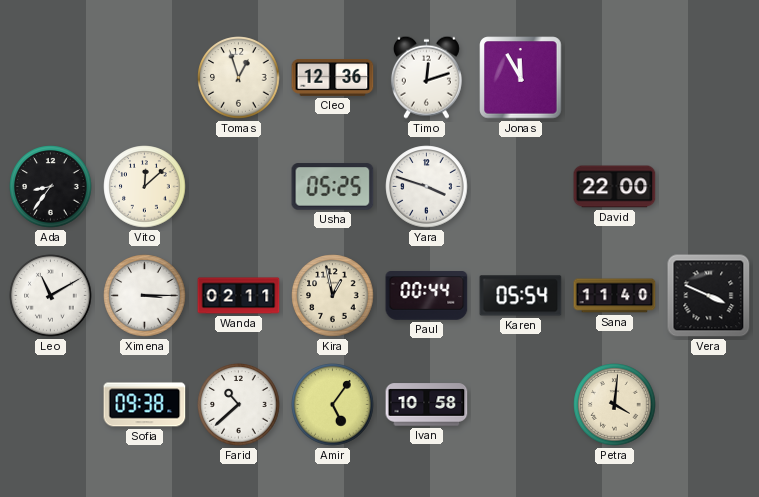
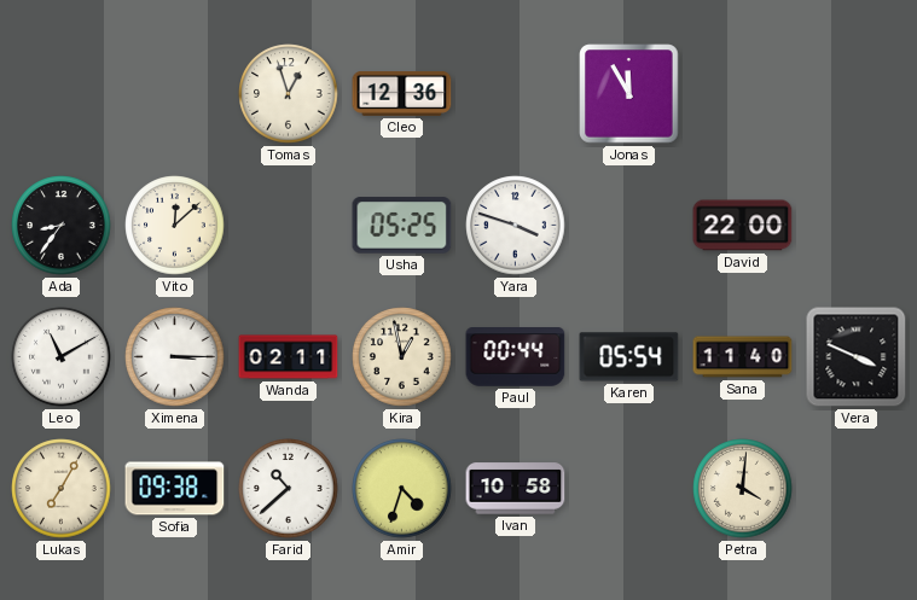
Timo: 12:12 -> none (426, 77)
Lukas: none -> 7:05 (62, 489)
Amir: 5:06 -> 4:33 (402, 489)
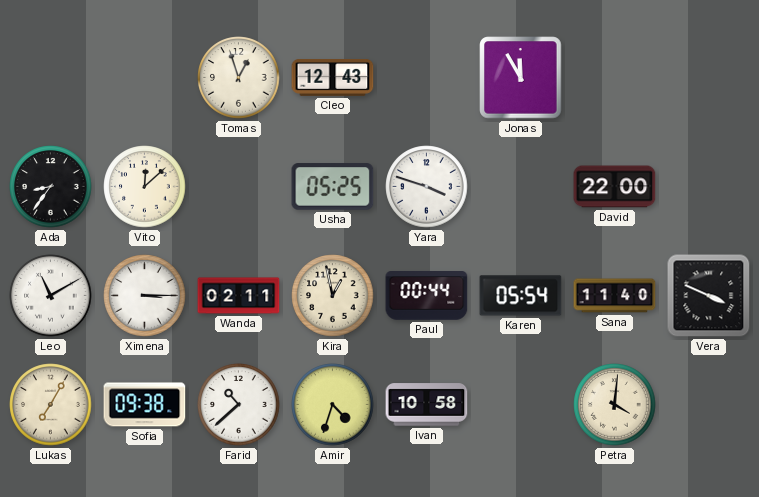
Cleo: 12:36 -> 12:43 (333, 78)
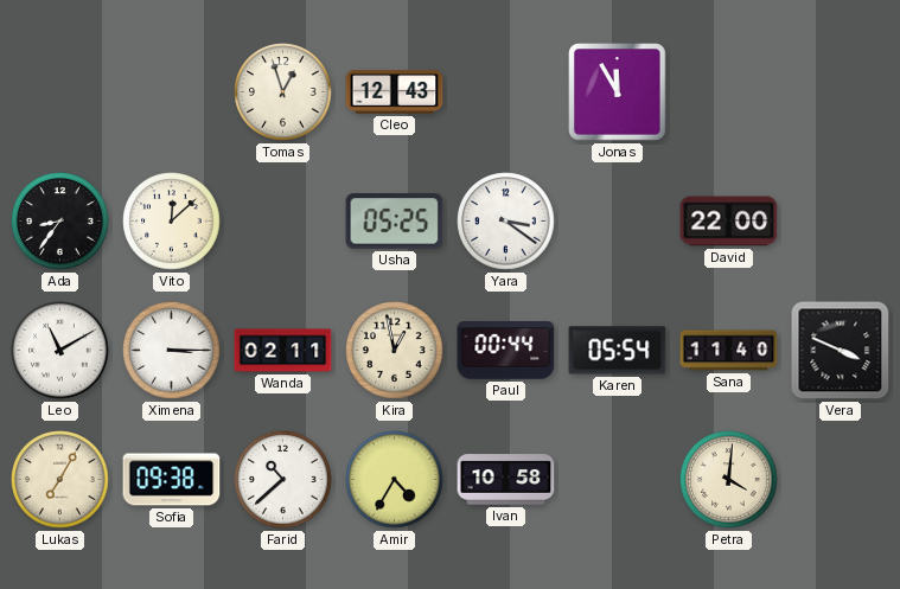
Yara: 3:48 -> 3:21 (506, 222)
Amir: 4:33 -> 4:35 (395, 480)
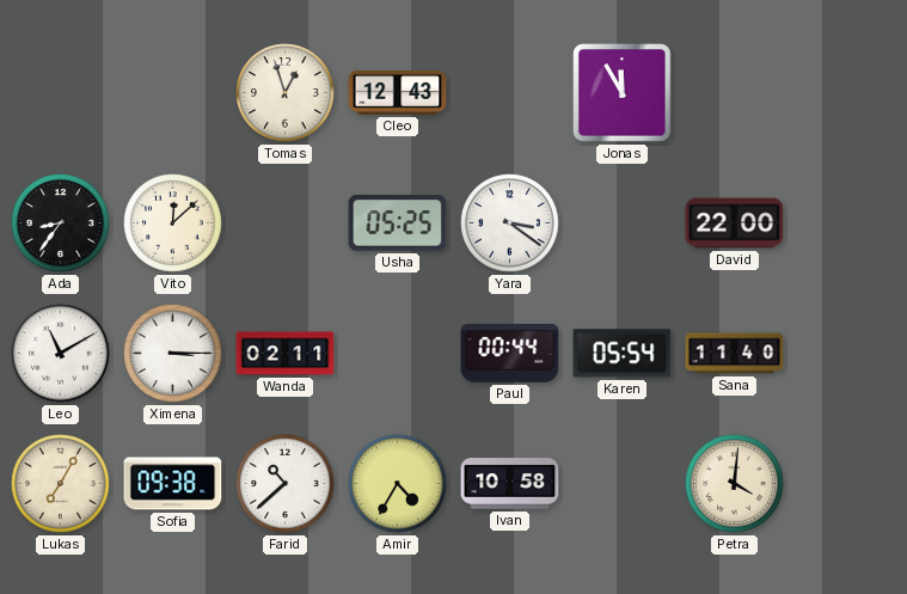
Kira: 12:58 -> none (395, 351)
Vera: 3:49 -> none (841, 351)
